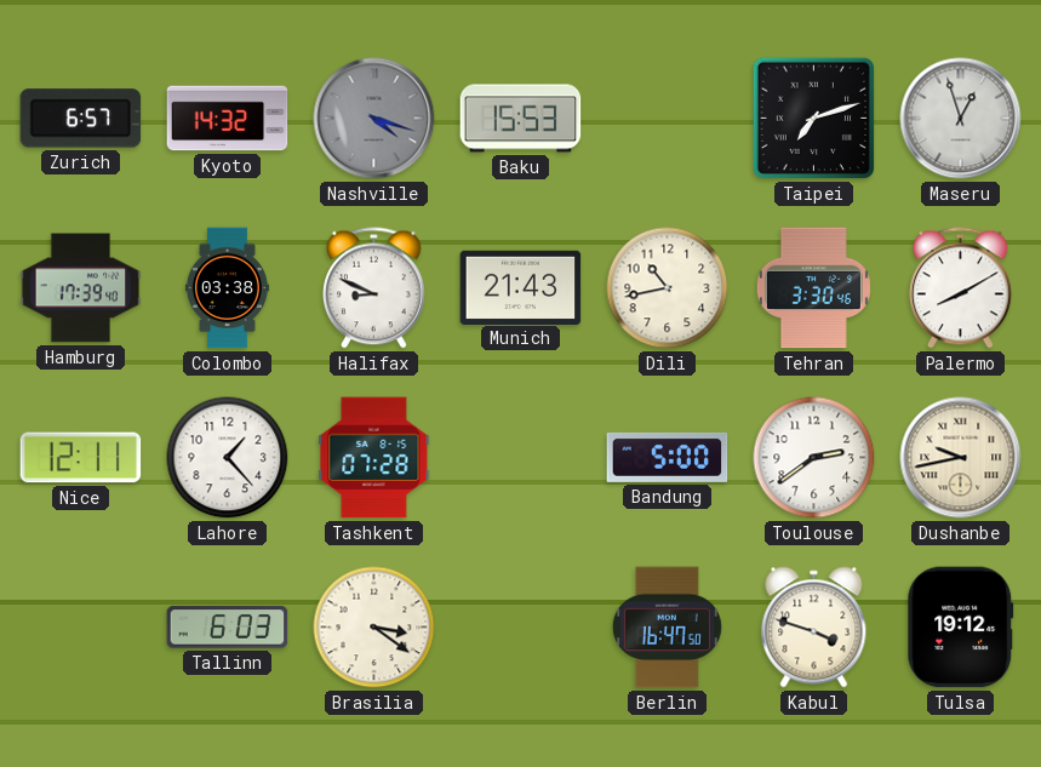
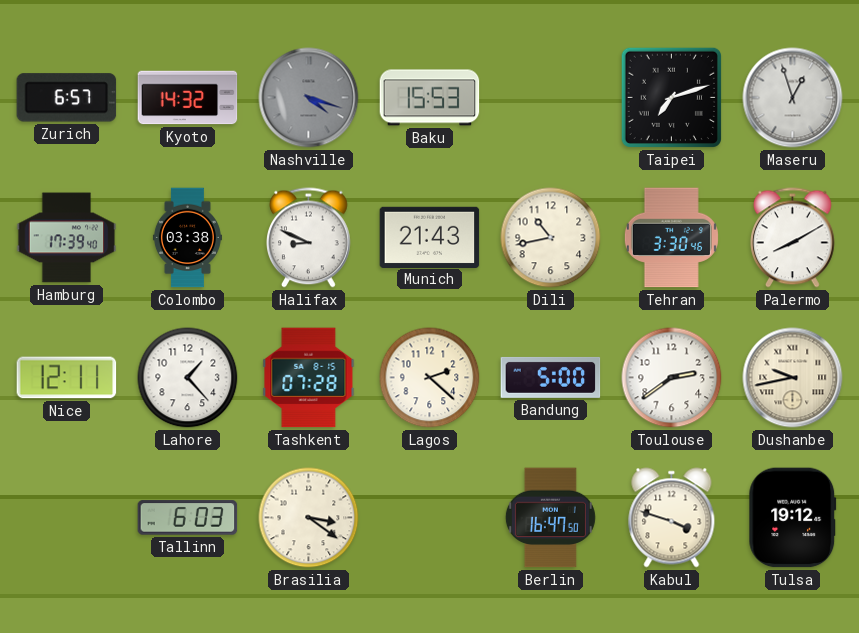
Lagos: none -> 2:22 (430, 378)
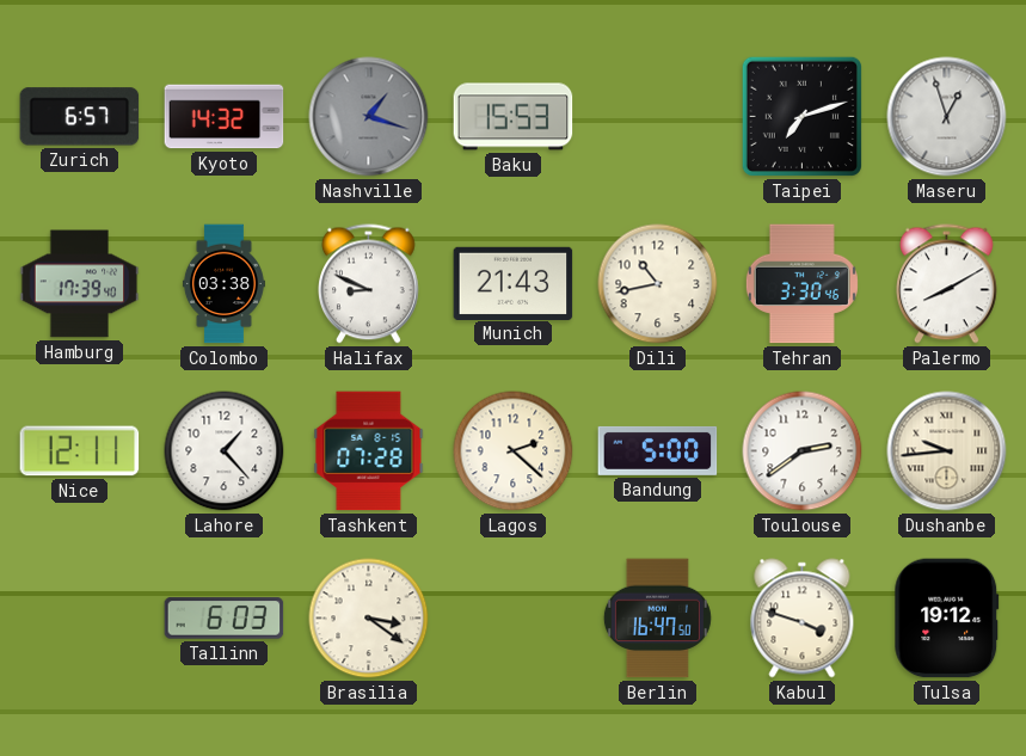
Nashville: 4:18 -> 1:18 (369, 117)
Dushanbe: 9:43 -> 9:44 (947, 451)
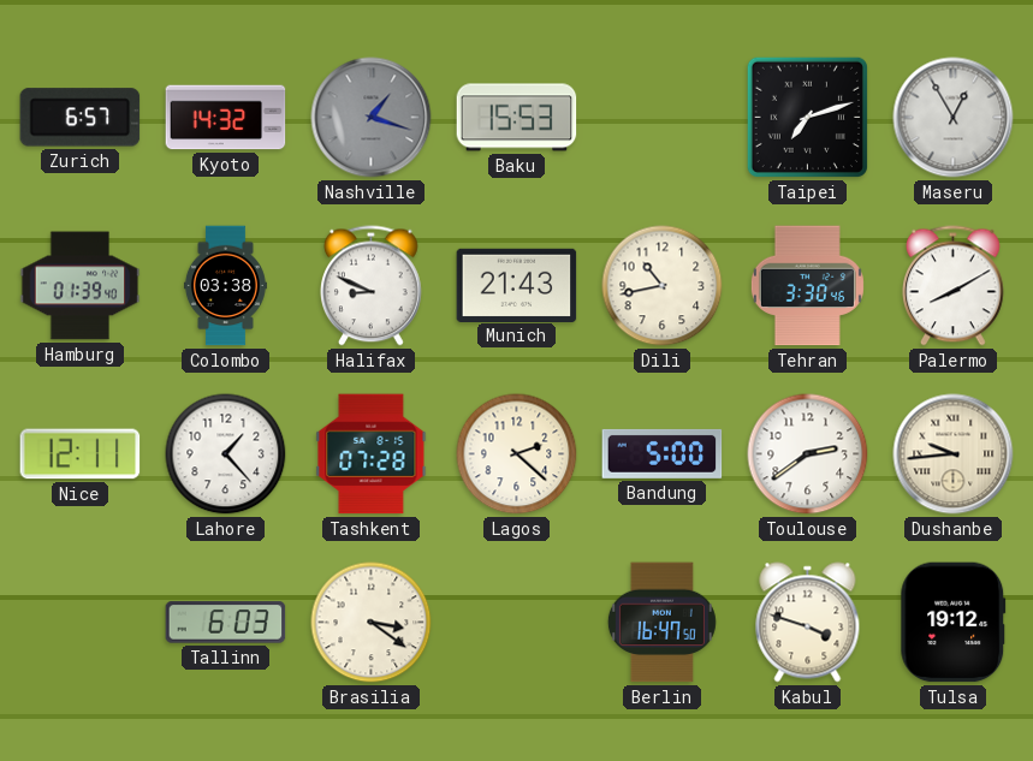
Maseru: 12:57 -> 12:55 (954, 118)
Hamburg: 17:39 -> 01:39 (81, 286)
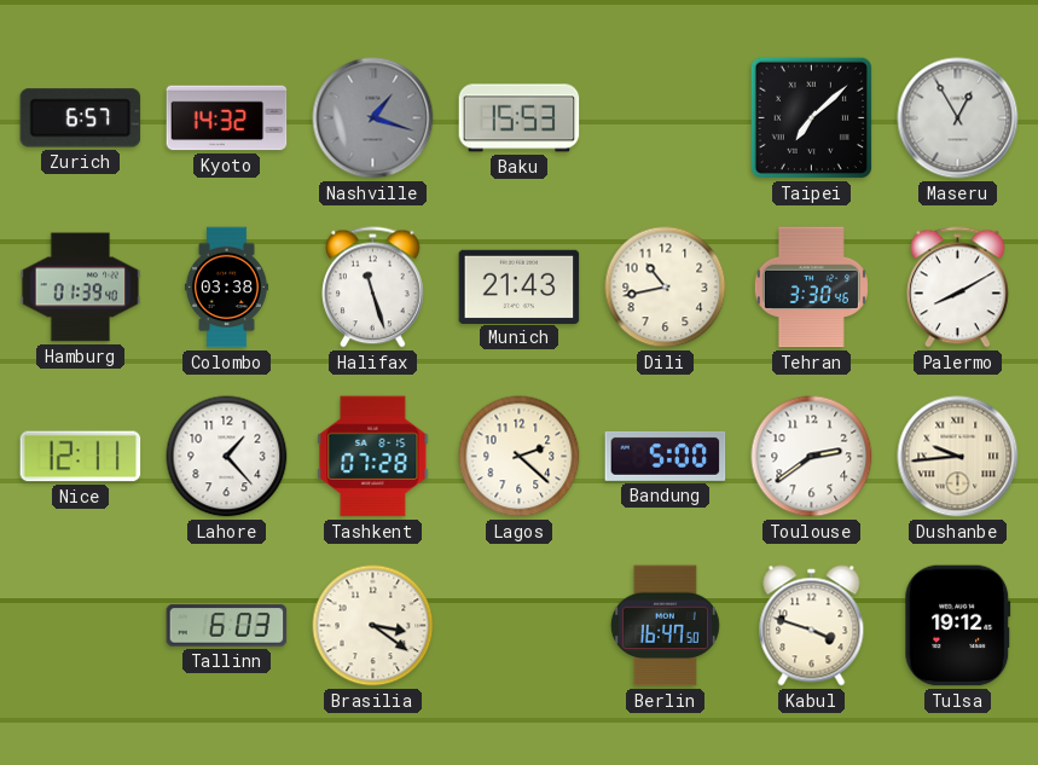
Taipei: 7:12 -> 7:08 (811, 117)
Halifax: 8:49 -> 11:27 (373, 288)
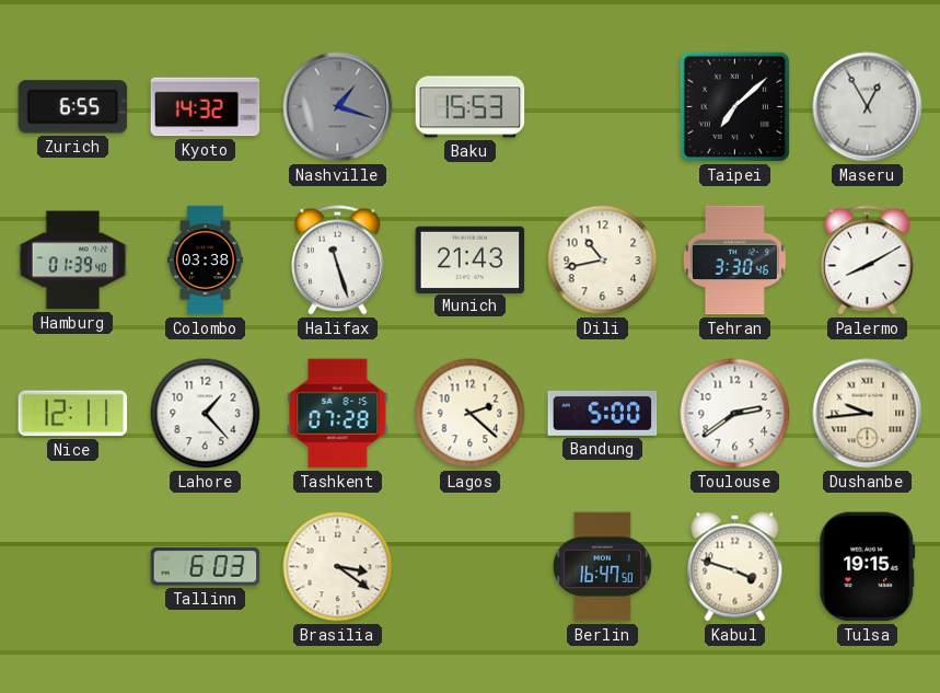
Zurich: 6:57 -> 6:55 (73, 107)
Tulsa: 19:12 -> 19:15 (868, 567)
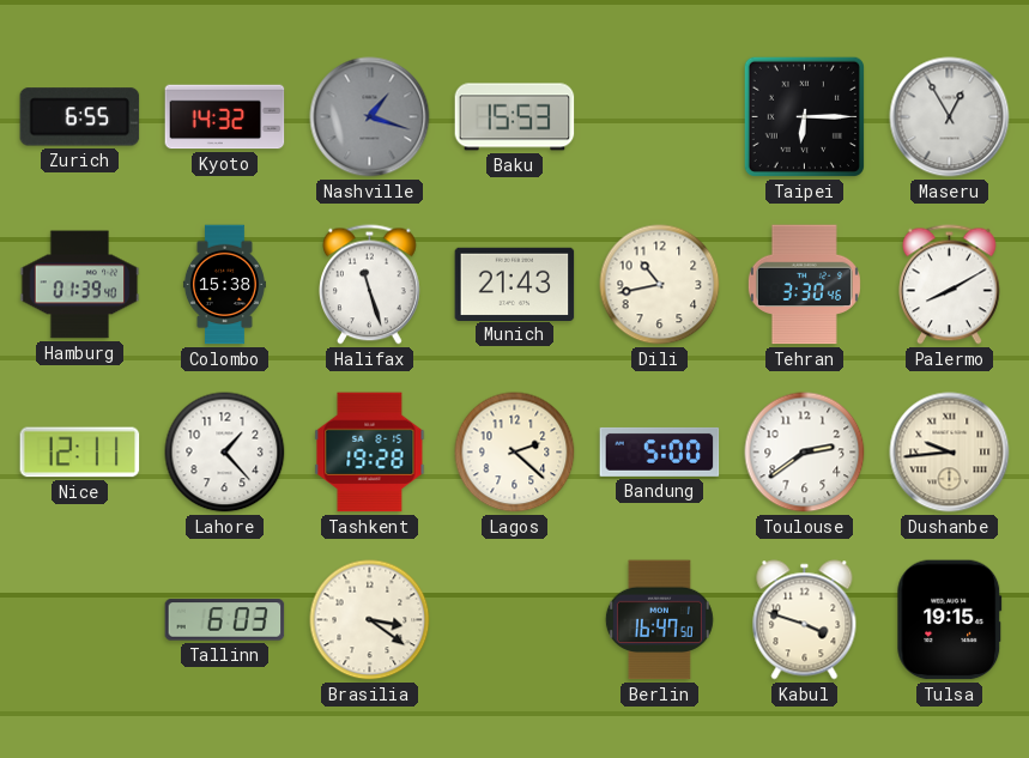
Taipei: 7:08 -> 6:15 (804, 116)
Colombo: 03:38 -> 15:38 (224, 285)
Tashkent: 07:28 -> 19:28 (370, 453)
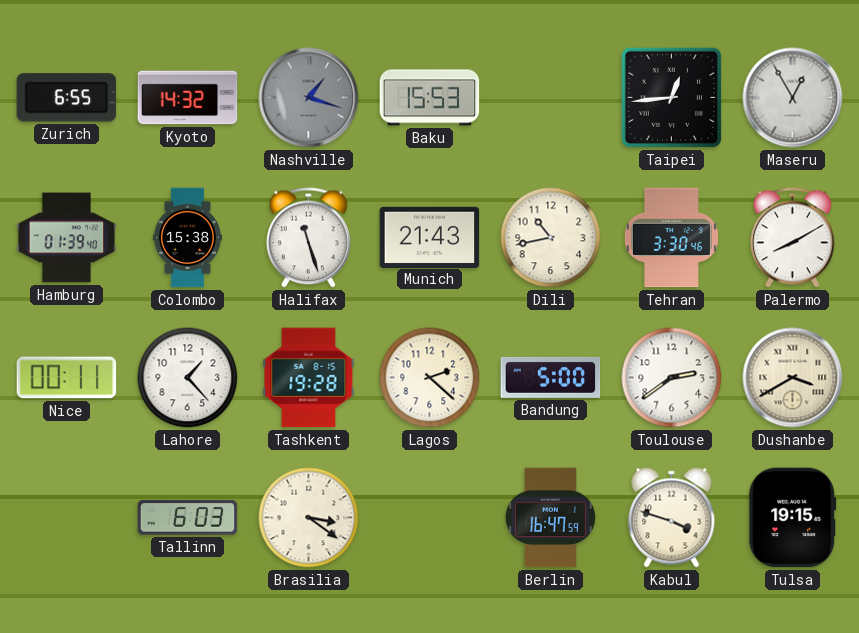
Taipei: 6:15 -> 12:44 (671, 97)
Nice: 12:11 -> 00:11 (67, 378)
Dushanbe: 9:44 -> 3:40 (793, 378)
Berlin: 16:47:50 -> 16:47:59 (550, 518)
